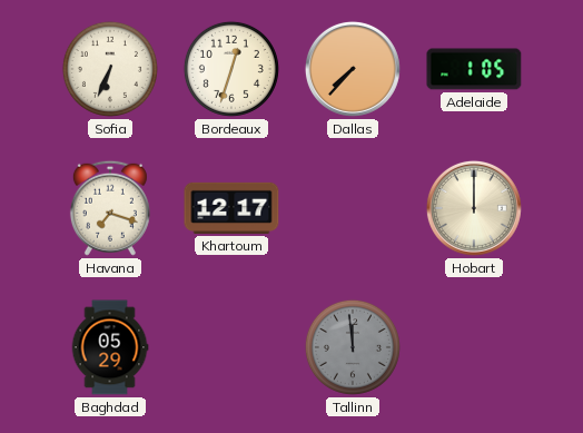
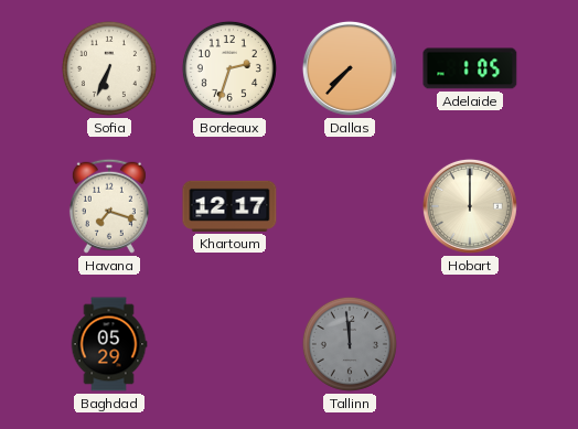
Bordeaux: 12:33 -> 2:33 (229, 68)
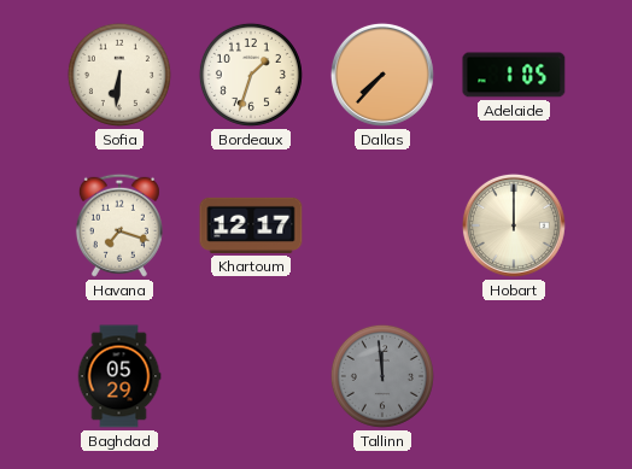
Sofia: 6:34 -> 6:31 (119, 75)
Bordeaux: 2:33 -> 1:33 (251, 75)
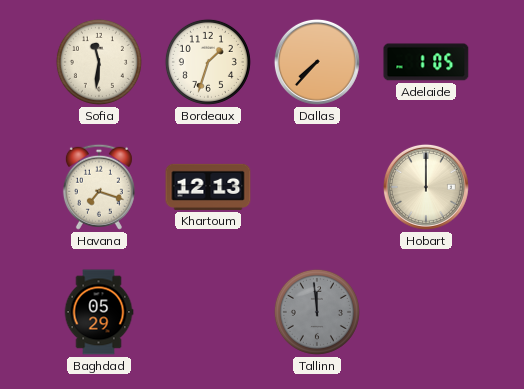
Sofia: 6:31 -> 11:31 (99, 62)
Khartoum: 12:17 -> 12:13 (208, 187)
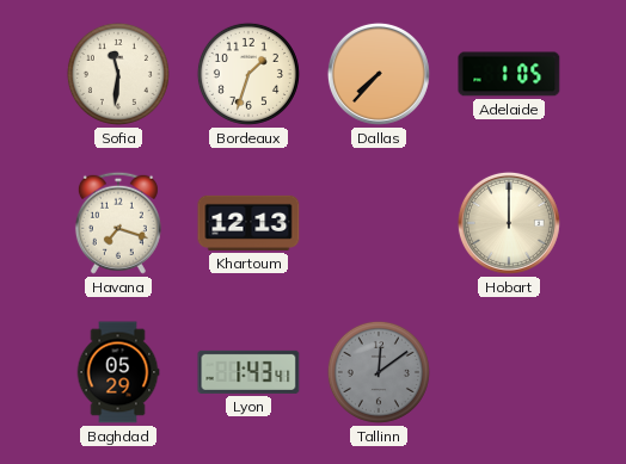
Lyon: none -> 1:43 (248, 372)
Tallinn: 11:59 -> 12:09 (379, 372)
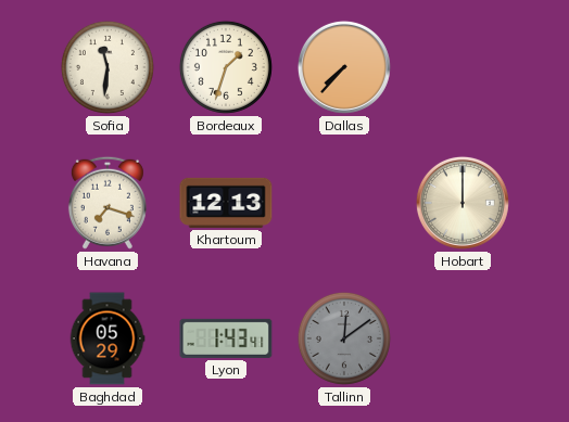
Adelaide: 1:05 -> none (509, 74)
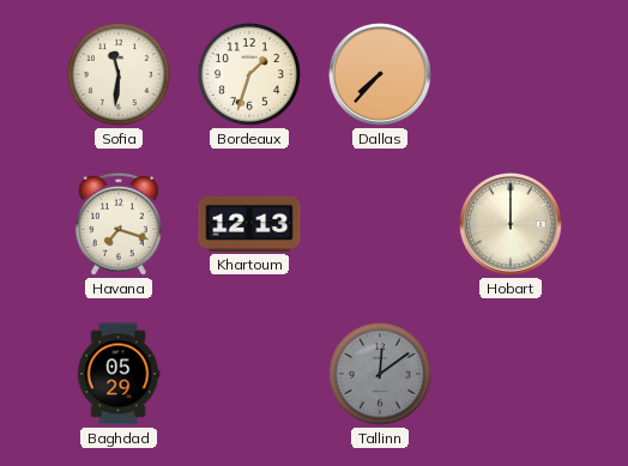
Lyon: 1:43 -> none (226, 338)
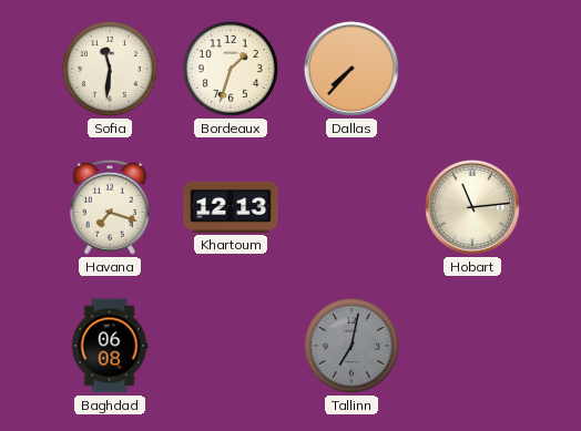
Hobart: 12:00 -> 11:14 (472, 207)
Baghdad: 05:29 -> 06:08 (110, 346)
Tallinn: 12:09 -> 7:02 (351, 346)
